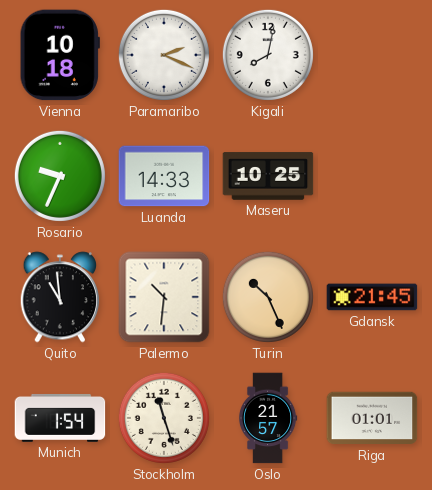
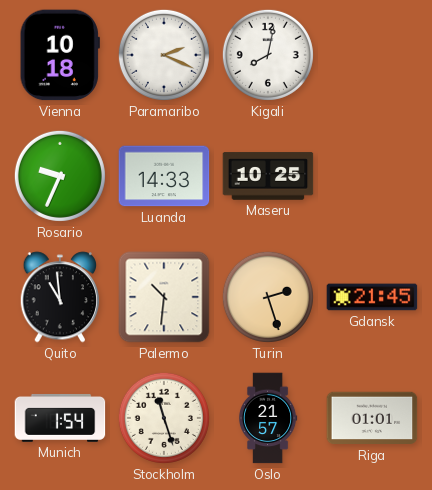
Turin: 10:26 -> 2:27 (268, 297)
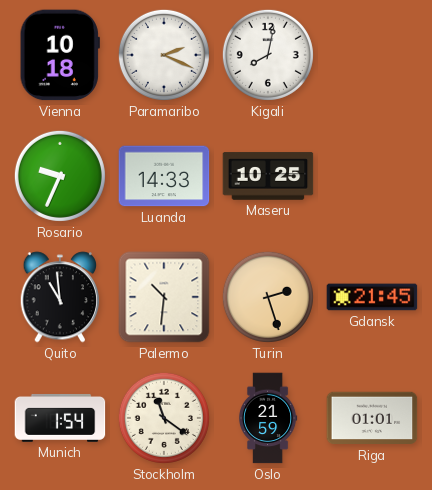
Stockholm: 11:27 -> 11:21 (164, 418)
Oslo: 21:57 -> 21:59 (268, 418)
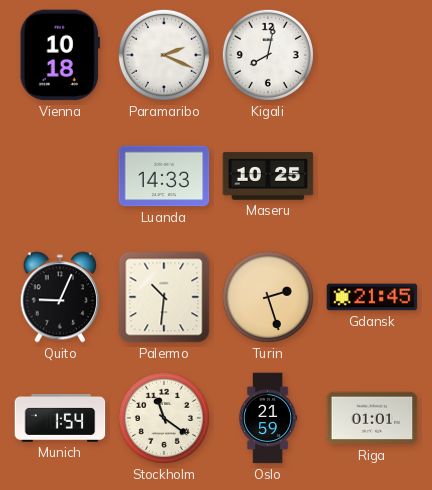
Rosario: 9:34 -> none (60, 176)
Quito: 10:59 -> 9:04 (60, 297)
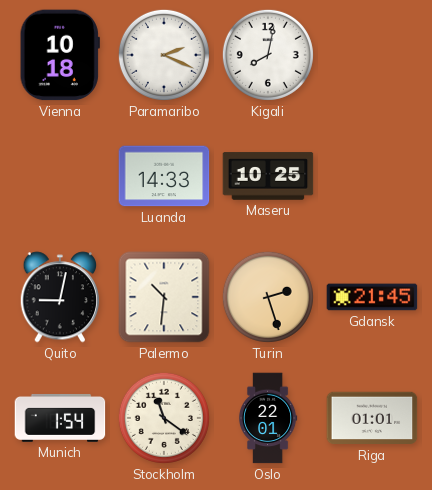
Quito: 9:04 -> 9:02 (60, 297)
Oslo: 21:59 -> 22:01 (268, 418)
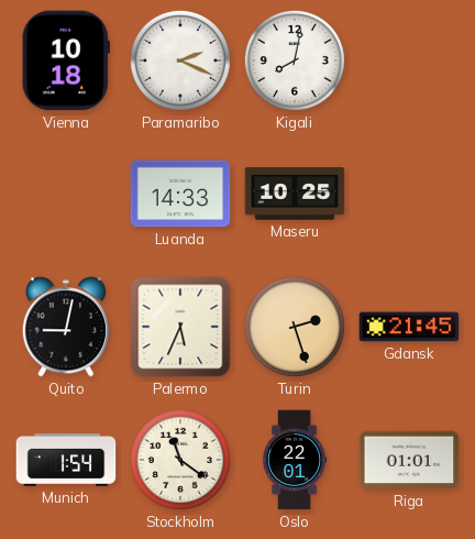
Palermo: 10:31 -> 5:34 (180, 327)
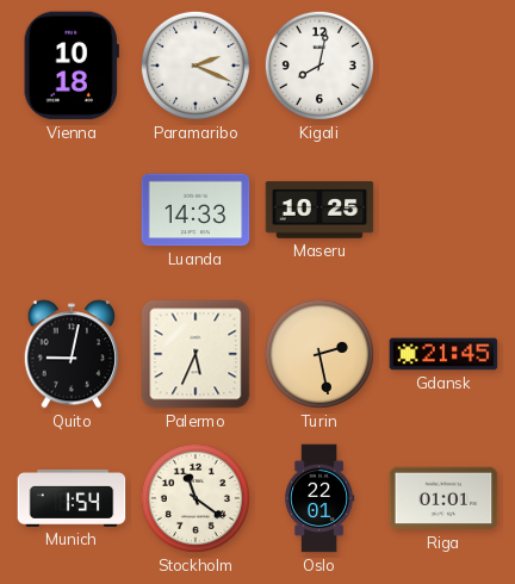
Turin: 2:27 -> 2:28 (319, 354)
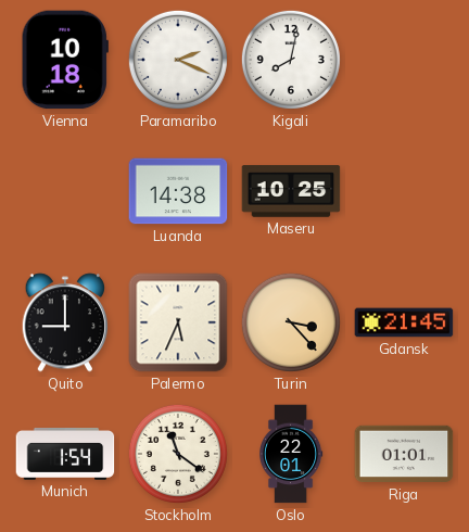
Luanda: 14:33 -> 14:38 (178, 191)
Quito: 9:02 -> 9:00 (65, 322)
Turin: 2:28 -> 3:23 (291, 322)
